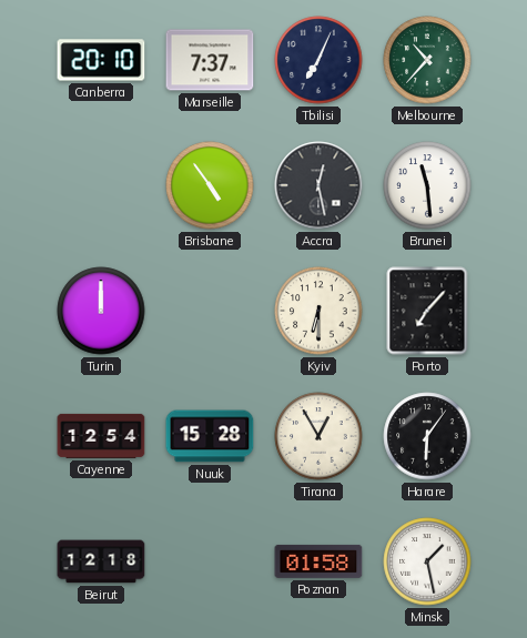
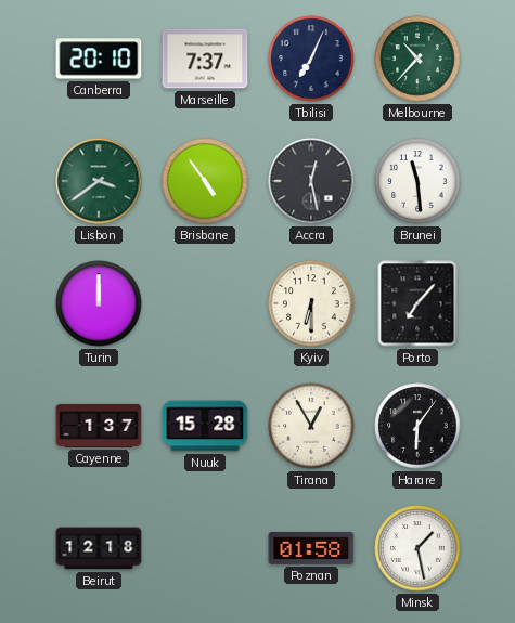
Lisbon: none -> 3:39 (99, 181)
Cayenne: 12:54 -> 1:37 (99, 426)
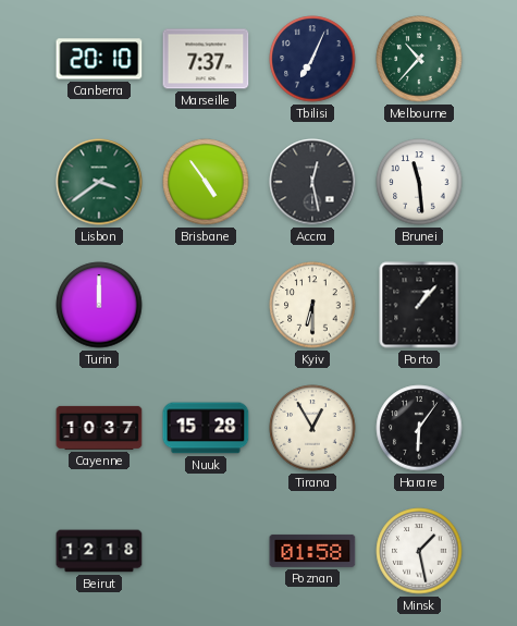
Porto: 7:07 -> 1:07 (419, 305)
Cayenne: 1:37 -> 10:37 (99, 428)
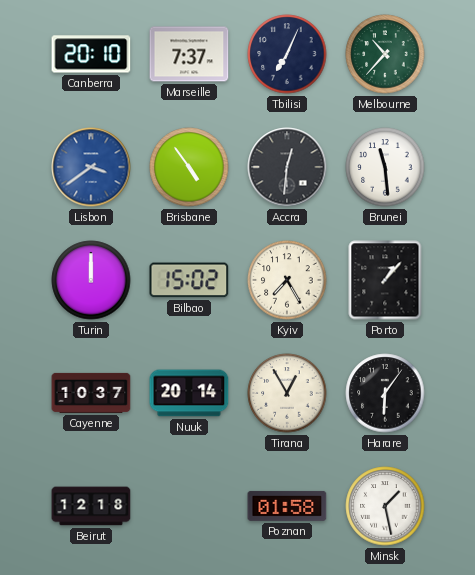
Lisbon dial: green -> blue (91, 167)
Accra: 12:28 -> 12:31 (287, 167)
Bilbao: none -> 15:02 (189, 280)
Kyiv: 6:30 -> 7:25 (287, 280)
Nuuk: 15:28 -> 20:14 (189, 393)
